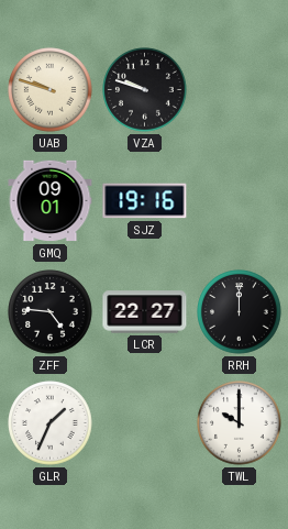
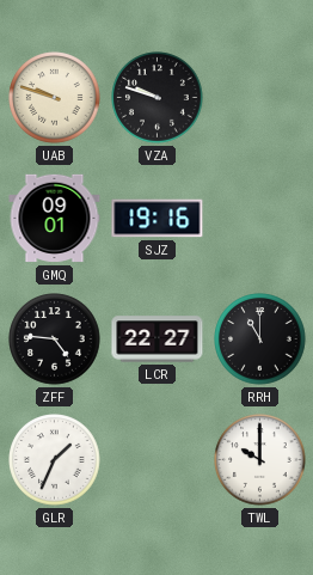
RRH: 12:00 -> 11:00 (260, 340)
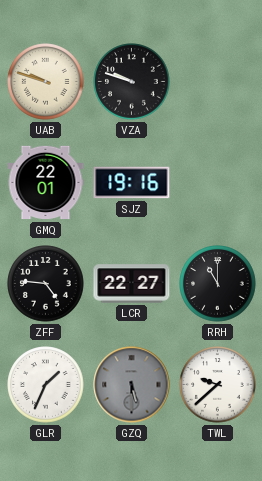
GMQ: 09:01 -> 22:01 (46, 183)
GZQ: none -> 5:30 (132, 385)
TWL: 10:00 -> 9:38 (218, 385)
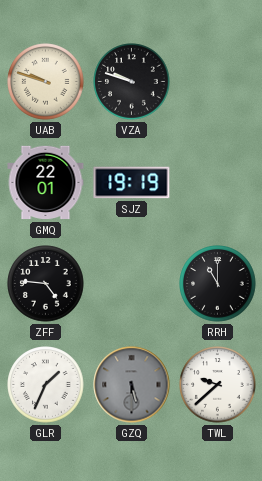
SJZ: 19:16 -> 19:19 (132, 183)
LCR: 22:27 -> none (132, 284)
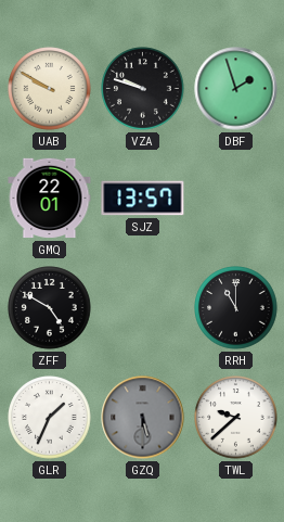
UAB: 9:48 -> 9:50 (50, 89)
DBF: none -> 1:57 (236, 89)
SJZ: 19:19 -> 13:57 (143, 199)
ZFF: 4:46 -> 4:50 (50, 308)
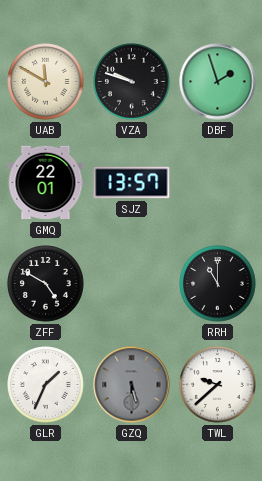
UAB: 9:50 -> 11:50 (46, 82)
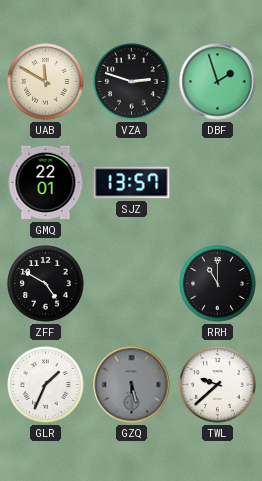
VZA: 9:48 -> 2:48 (132, 82)
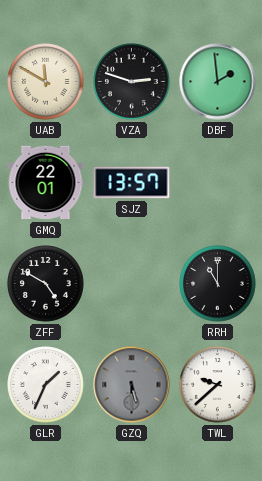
DBF: 1:57 -> 1:59 (218, 82)
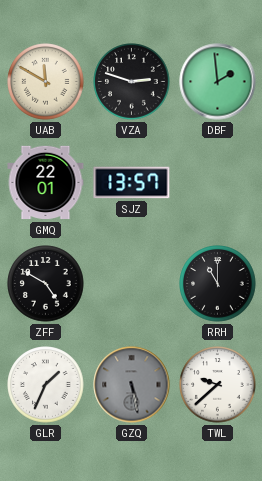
GZQ: 5:30 -> 5:28 (132, 385)
